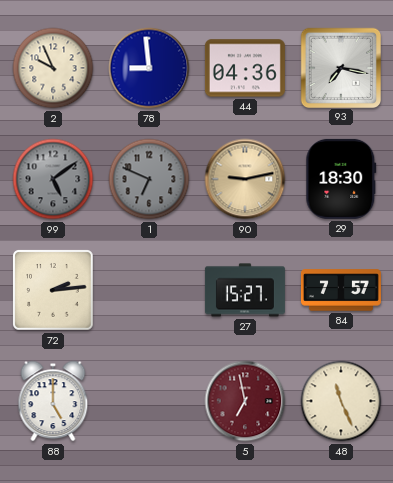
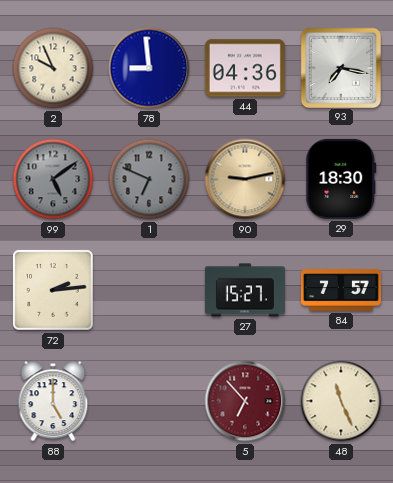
5: 6:58 -> 6:53 (245, 401)
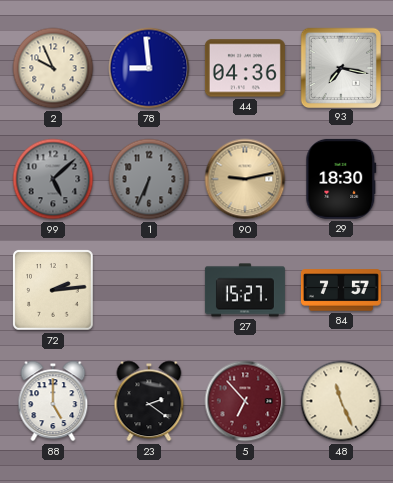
99: 5:09 -> 5:08 (53, 179)
1: 6:49 -> 6:34 (149, 179)
23: none -> 2:21 (149, 401)
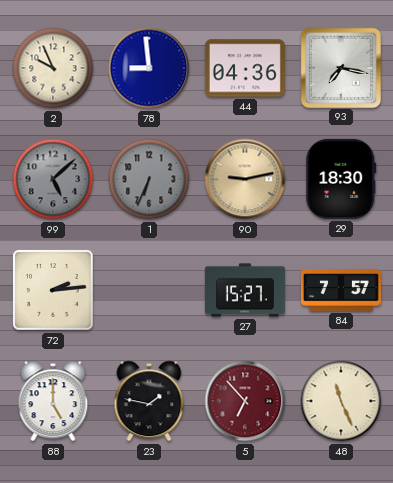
23: 2:21 -> 1:47 (149, 401)
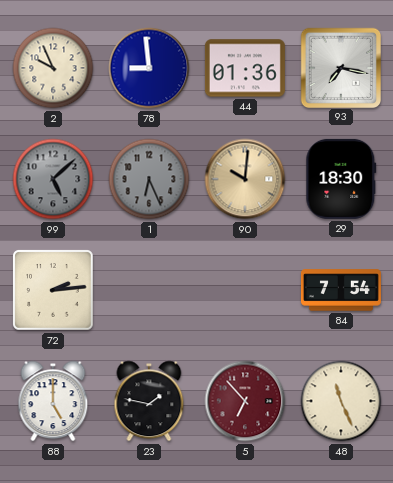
44: 04:36 -> 01:36 (245, 68)
1: 6:34 -> 6:26 (149, 179)
90: 9:13 -> 10:01 (245, 179)
27: 15:27 -> none (245, 290)
84: 7:57 -> 7:54 (341, 290)
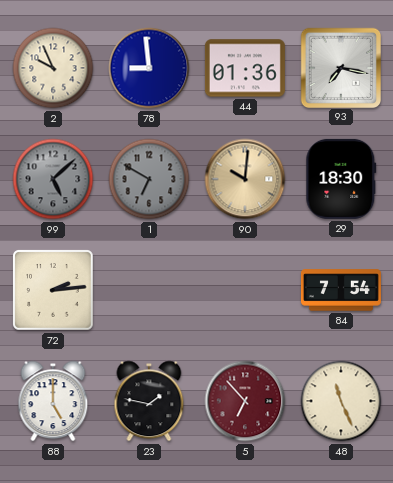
1: 6:26 -> 6:50 (149, 179)
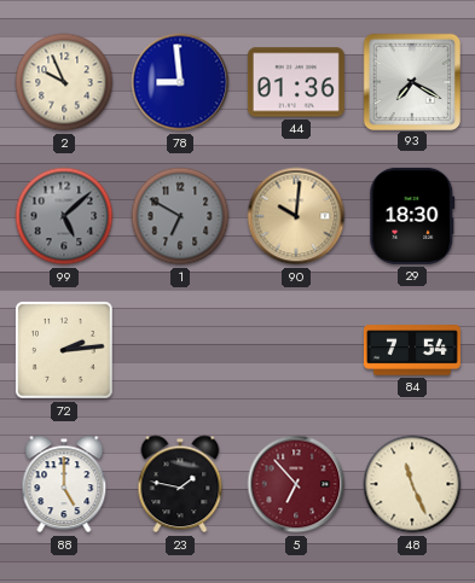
93: 7:17 -> 7:20 (411, 81)
